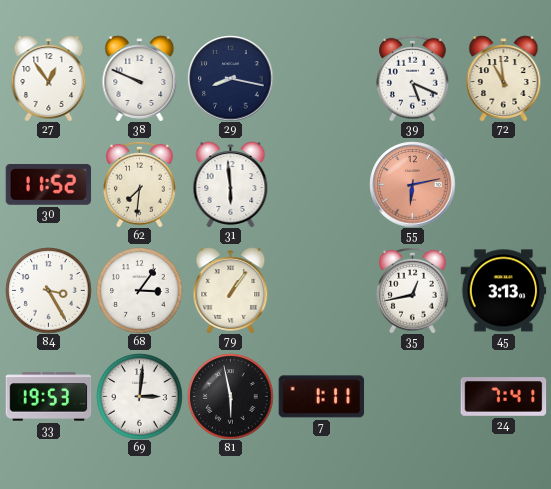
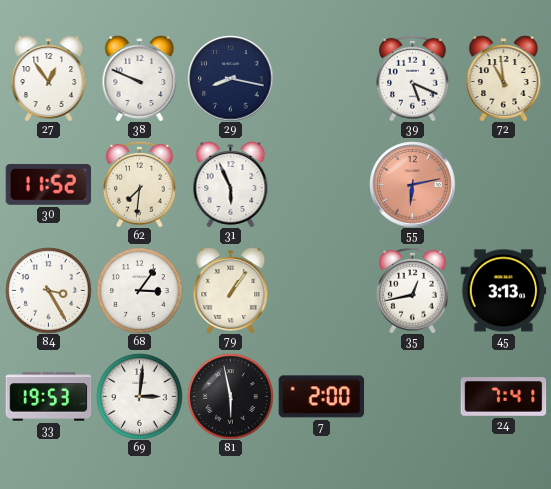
31: 5:59 -> 5:56 (231, 184)
7: 1:11 -> 2:00 (321, 397)
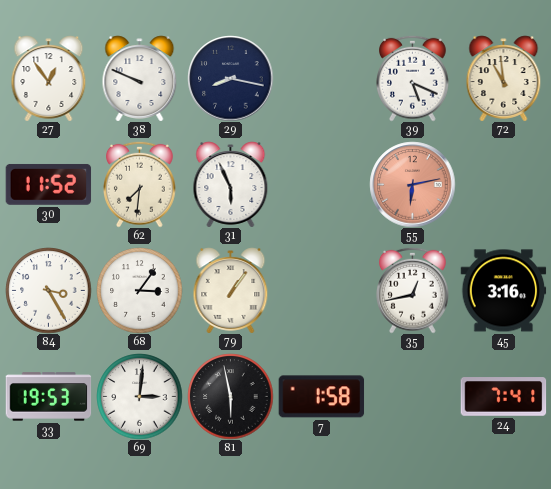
45: 3:13 -> 3:16 (503, 291)
7: 2:00 -> 1:58 (321, 397)
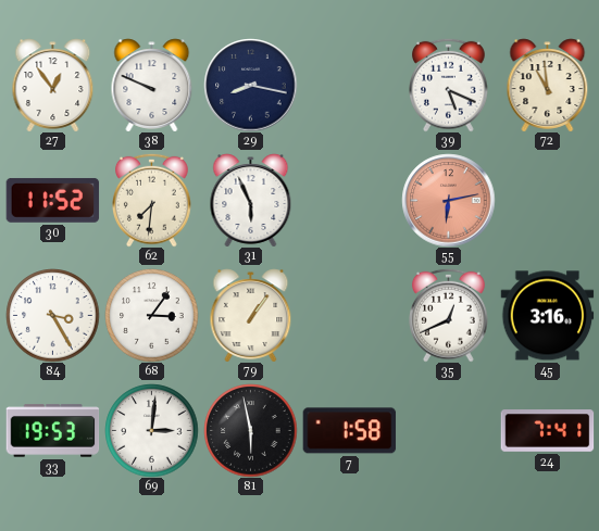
35: 12:43 -> 12:41 (449, 315)
